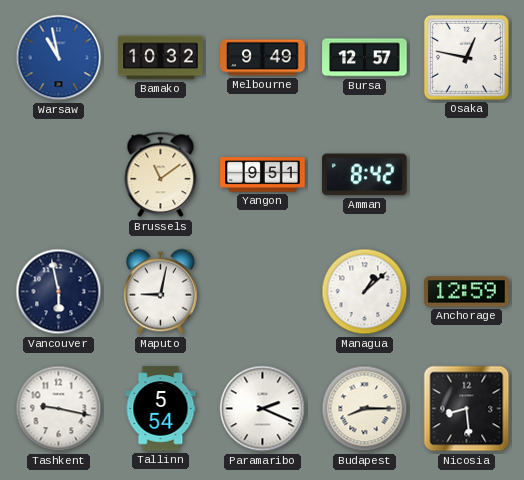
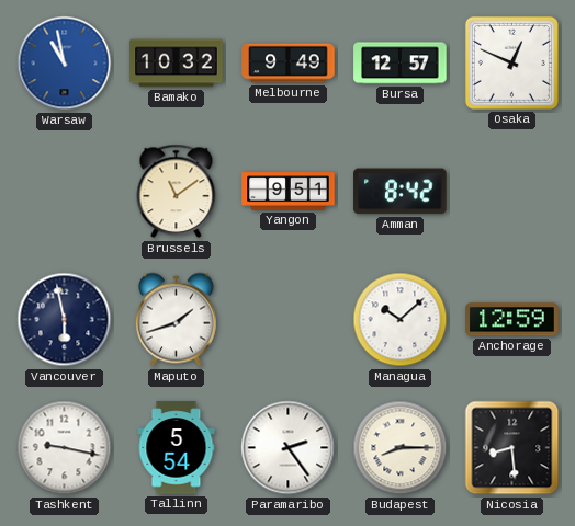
Osaka: 12:47 -> 12:49 (511, 62)
Maputo: 9:02 -> 1:42 (176, 320)
Managua: 1:08 -> 10:08 (401, 320)
Paramaribo: 2:19 -> 2:24 (289, 448)
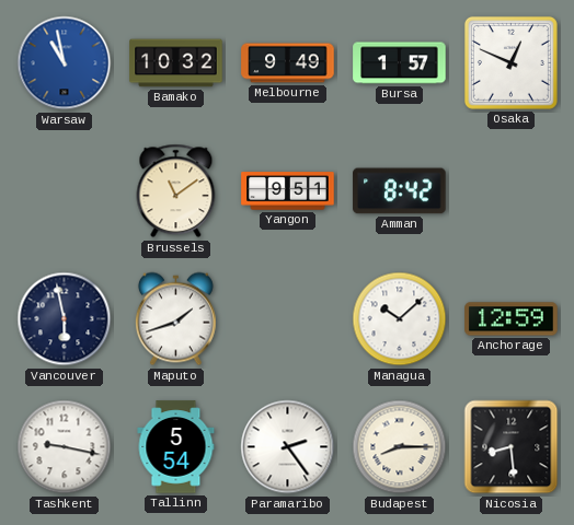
Bursa: 12:57 -> 1:57 (400, 63)
